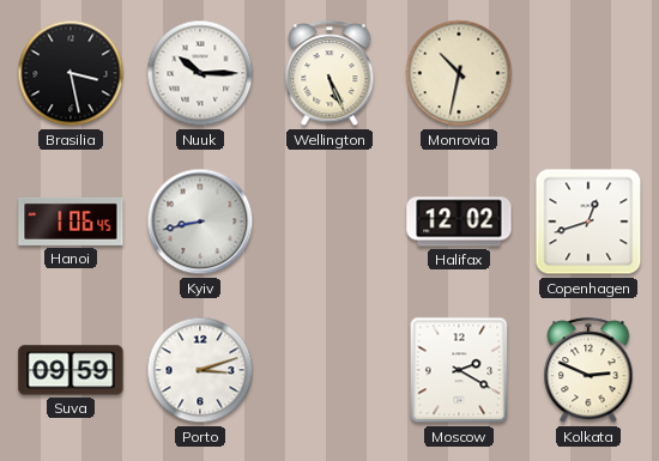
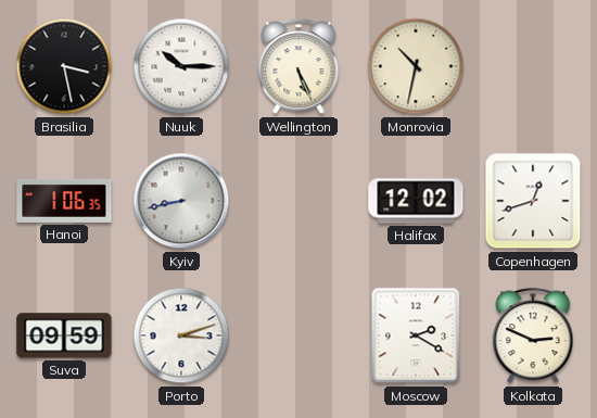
Hanoi: 1:06:45 -> 1:06:35 (64, 201)
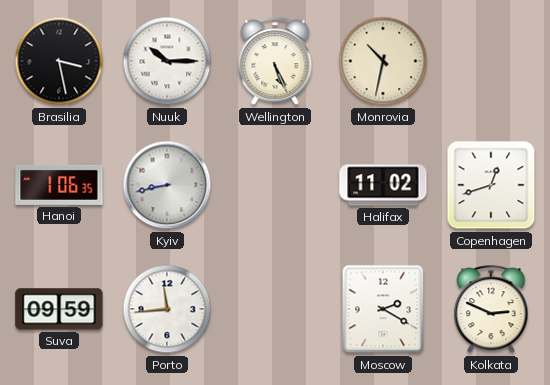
Halifax: 12:02 -> 11:02 (383, 185)
Porto: 3:12 -> 11:44 (167, 309)
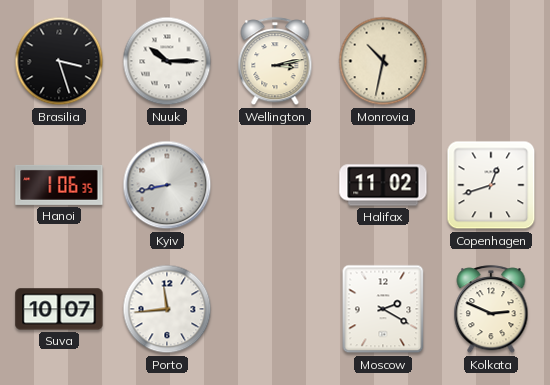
Brasilia: 3:28 -> 3:27 (59, 61)
Wellington: 5:26 -> 3:13 (275, 62)
Suva: 09:59 -> 10:07 (59, 309)
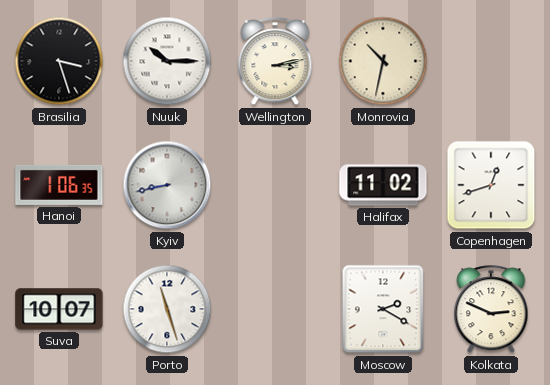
Porto: 11:44 -> 11:27 (167, 309)
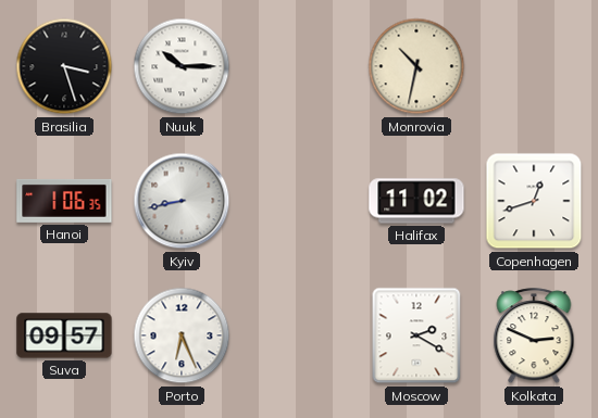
Wellington: 3:13 -> none (275, 62)
Suva: 10:07 -> 09:57 (64, 335)
Porto: 11:27 -> 6:26 (182, 335)
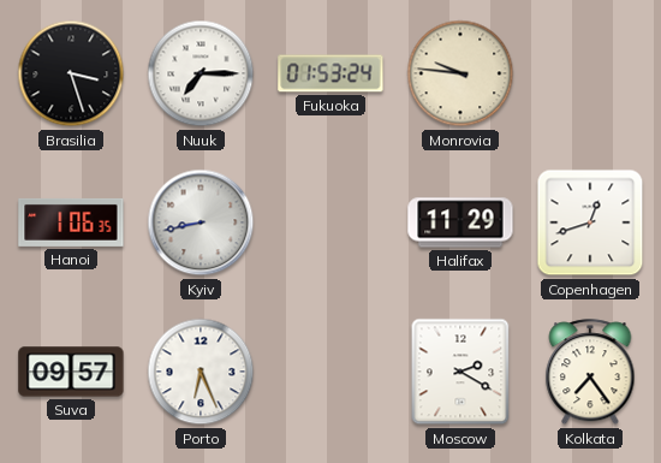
Nuuk: 10:15 -> 7:15 (201, 73)
Fukuoka: none -> 01:53 (330, 73)
Monrovia: 10:32 -> 9:46 (460, 73)
Halifax: 11:02 -> 11:29 (460, 222)
Kolkata: 2:49 -> 7:24 (590, 373)
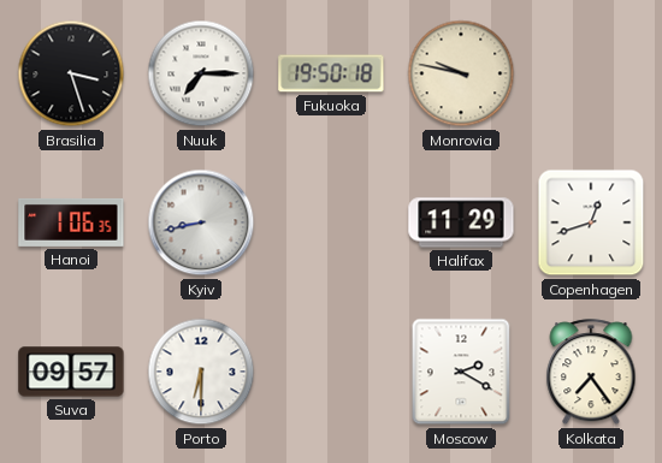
Fukuoka: 01:53 -> 19:50 (331, 73)
Monrovia: 9:46 -> 9:47 (461, 73)
Porto: 6:26 -> 6:30 (201, 372)
